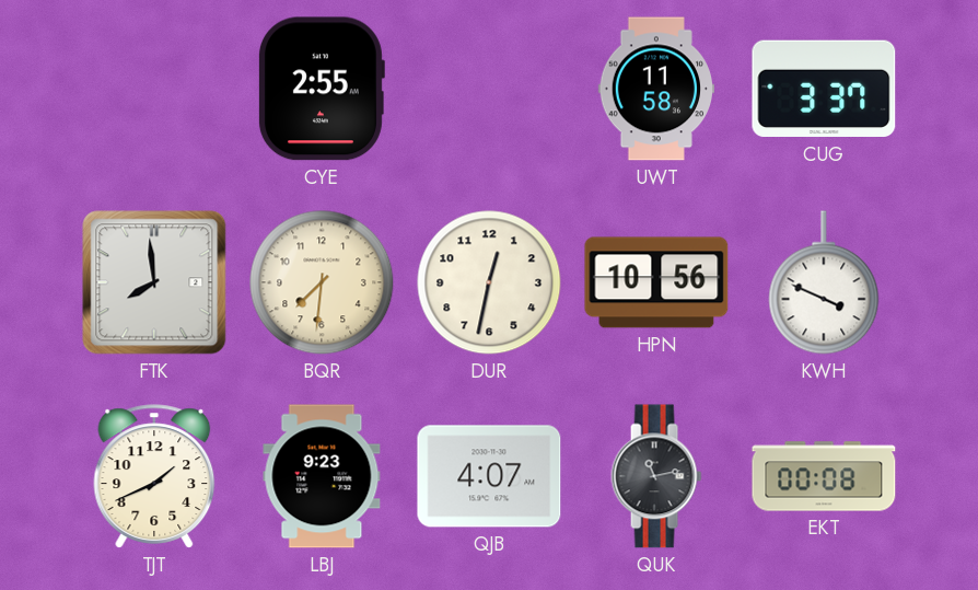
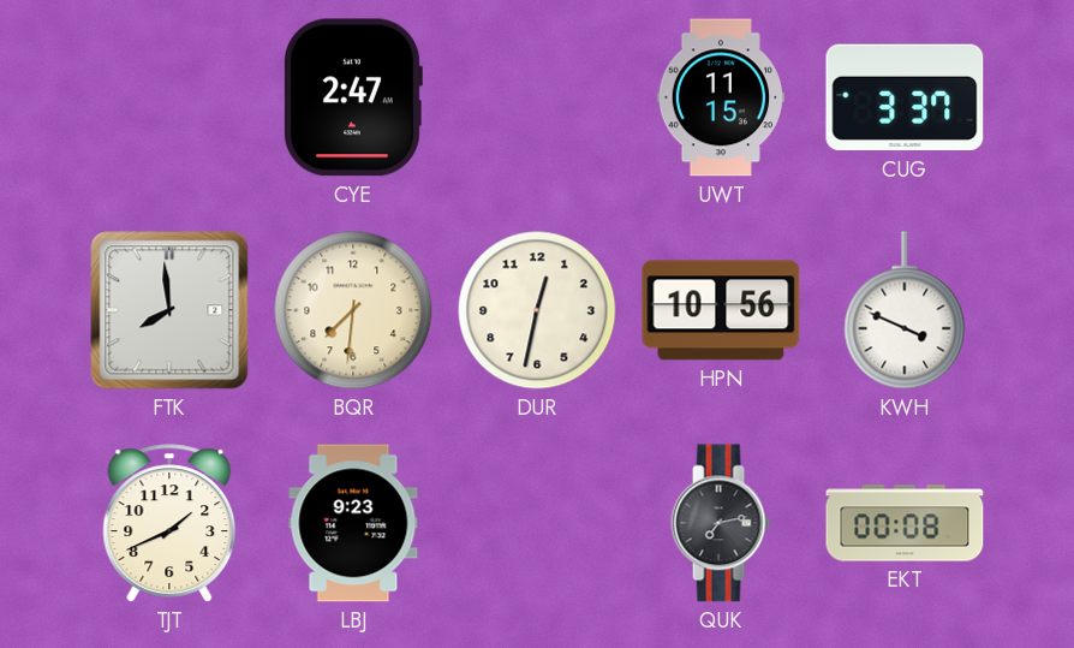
CYE: 2:55 -> 2:47 (352, 97)
UWT: 11:58 -> 11:15 (720, 97)
QJB: 4:07 -> none (489, 476)
QUK: 11:13 -> 7:13 (721, 523)
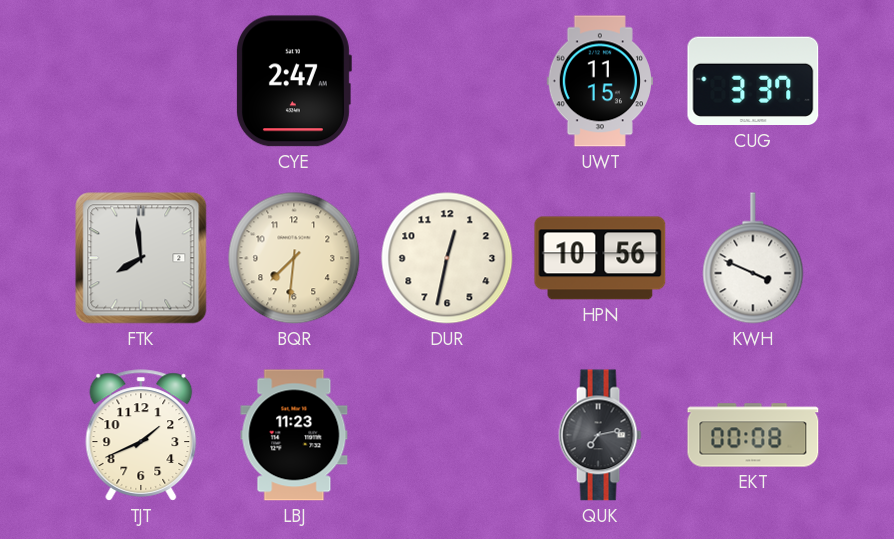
LBJ: 9:23 -> 11:23 (294, 435)
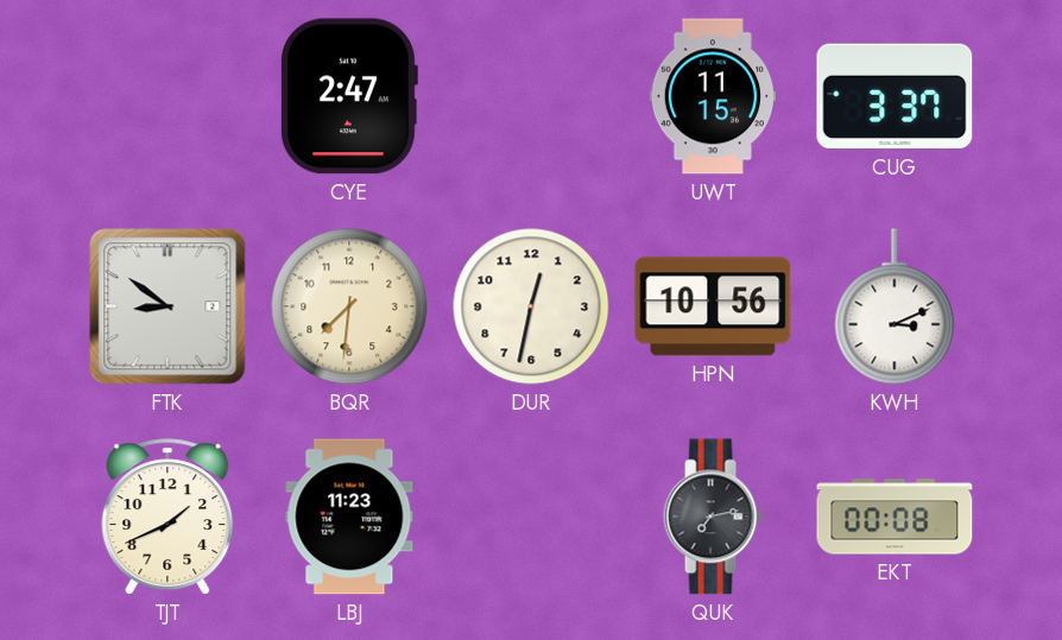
FTK: 7:59 -> 8:51 (167, 306)
KWH: 3:49 -> 3:11 (895, 306)
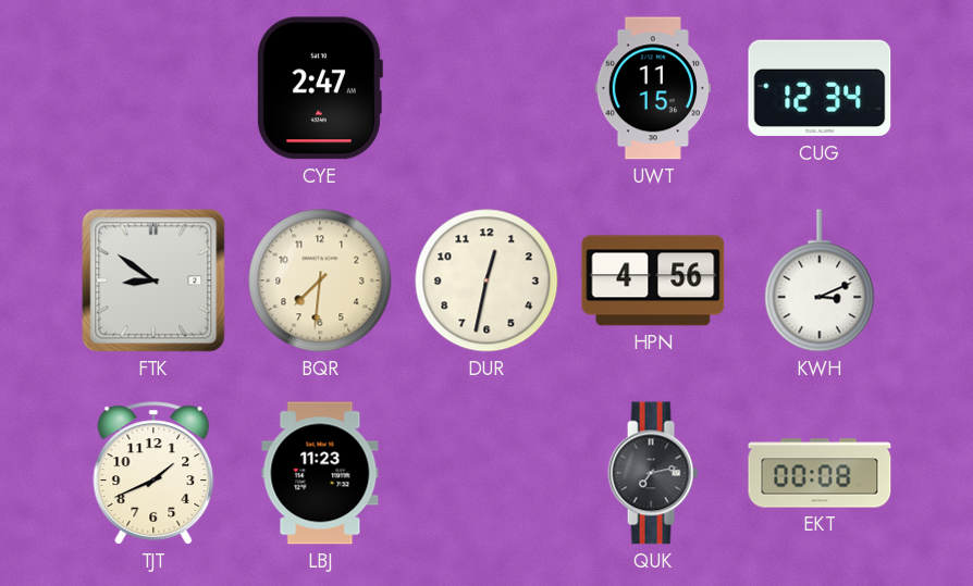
CUG: 3:37 -> 12:34 (820, 88)
HPN: 10:56 -> 4:56 (653, 280)
